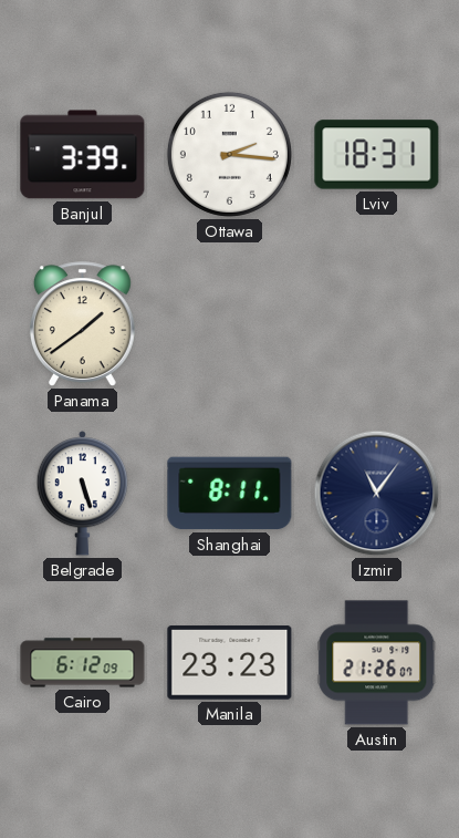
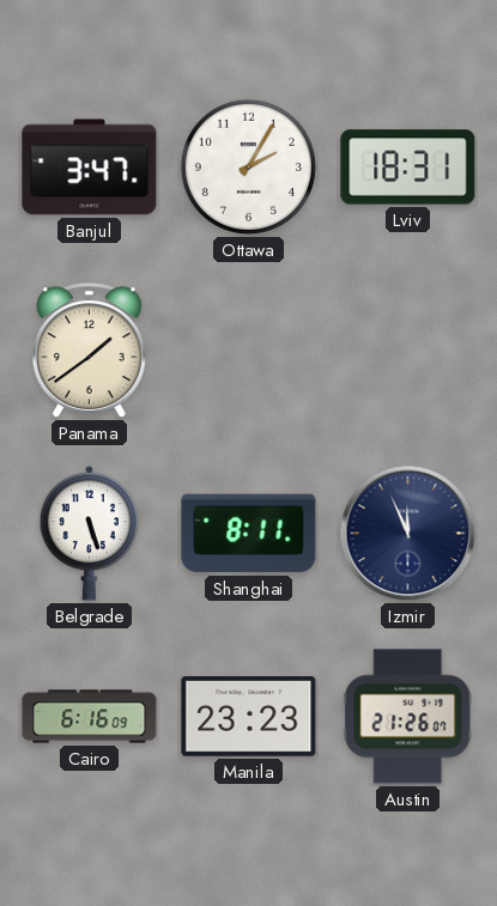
Banjul: 3:39 -> 3:47 (90, 168)
Ottawa: 2:16 -> 2:05 (248, 166)
Izmir: 11:06 -> 11:56 (408, 534)
Cairo: 6:12 -> 6:16 (90, 717)
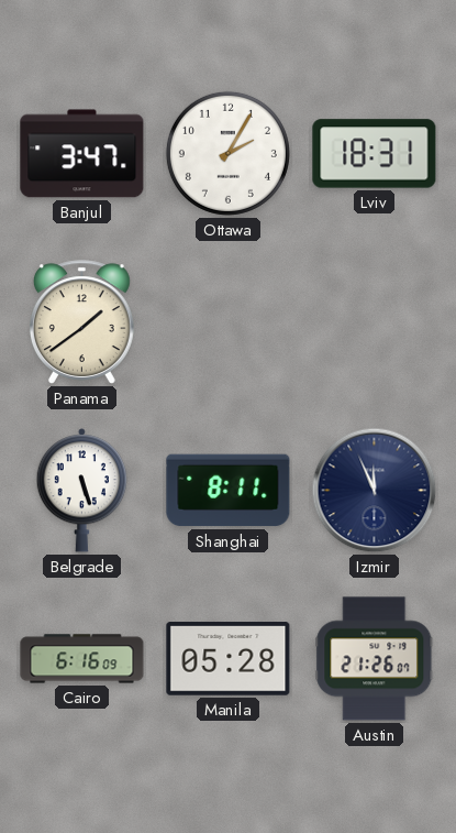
Manila: 23:23 -> 05:28 (229, 659)
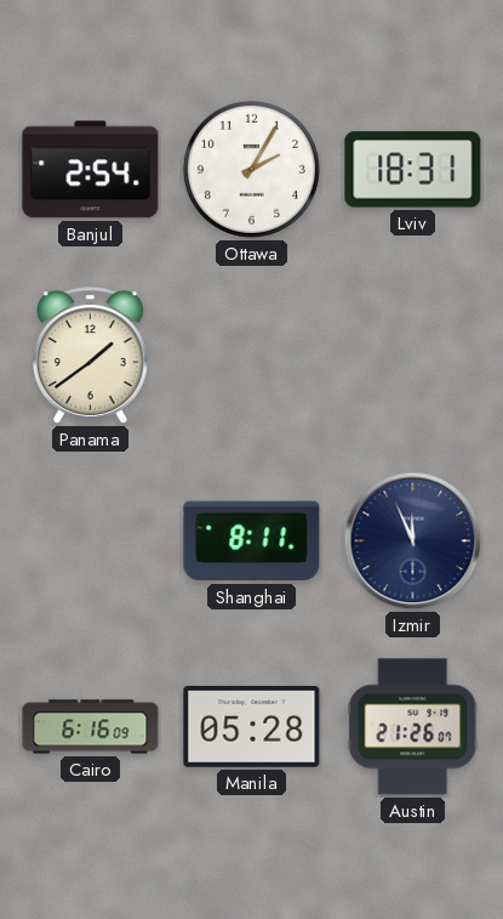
Banjul: 3:47 -> 2:54 (91, 170)
Belgrade: 5:27 -> none (82, 491)
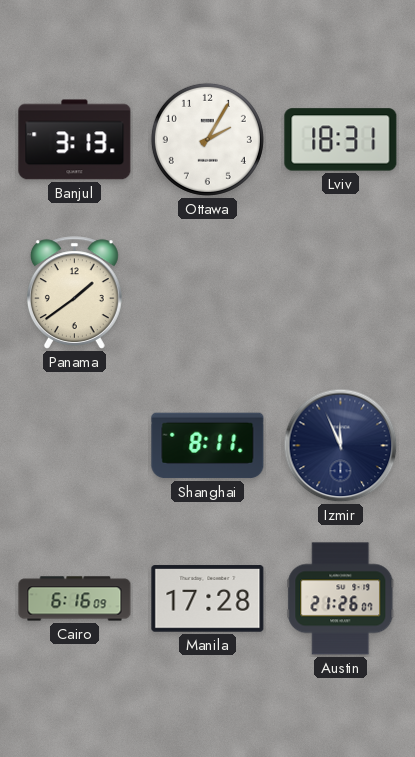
Banjul: 2:54 -> 3:13 (75, 140)
Manila: 05:28 -> 17:28 (208, 599)
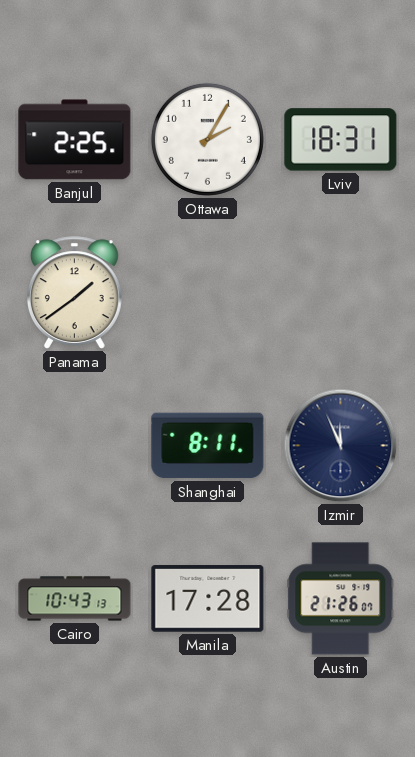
Banjul: 3:13 -> 2:25 (75, 140)
Cairo: 6:16 -> 10:43 (75, 599)
